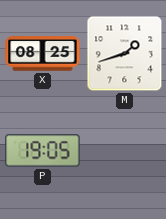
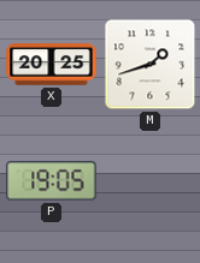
X: 08:25 -> 20:25 (52, 65)
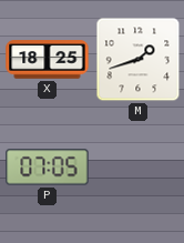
X: 20:25 -> 18:25 (48, 60)
P: 19:05 -> 07:05 (48, 168)
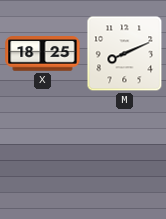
M: 1:42 -> 8:11 (125, 54)
P: 07:05 -> none (48, 168)
